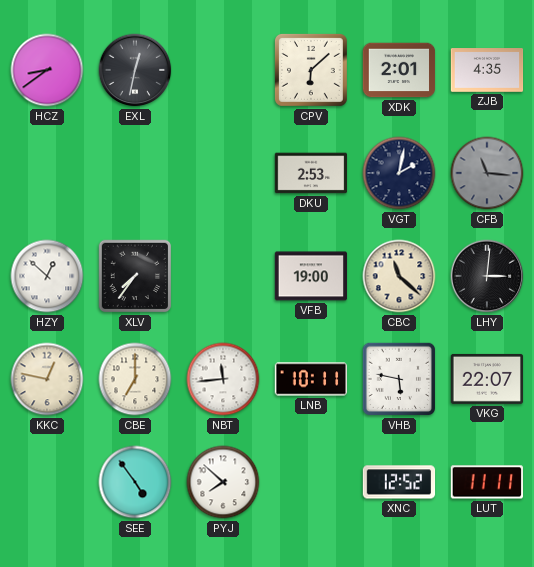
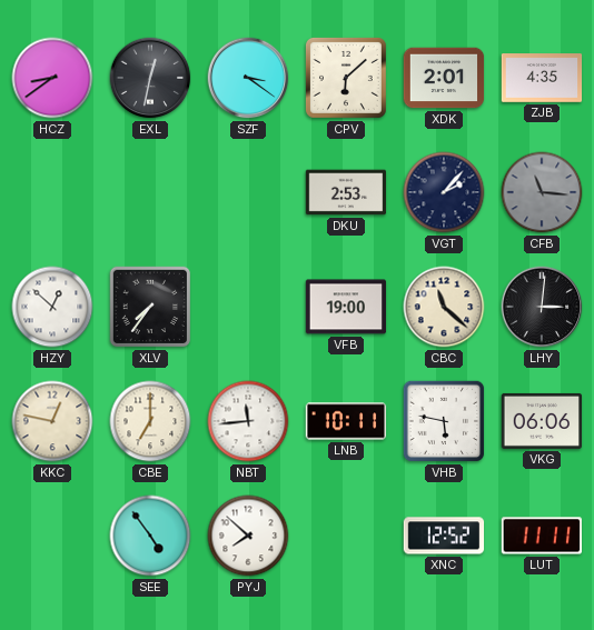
SZF: none -> 3:21 (248, 78)
VGT: 2:02 -> 2:07 (444, 192)
VKG: 22:07 -> 06:06 (542, 421)
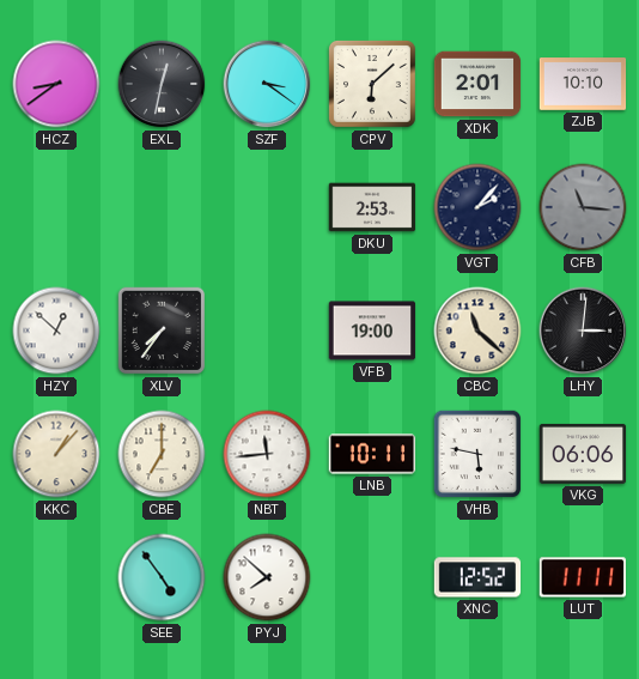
ZJB: 4:35 -> 10:10 (583, 84)
KKC: 12:47 -> 1:07 (56, 454)
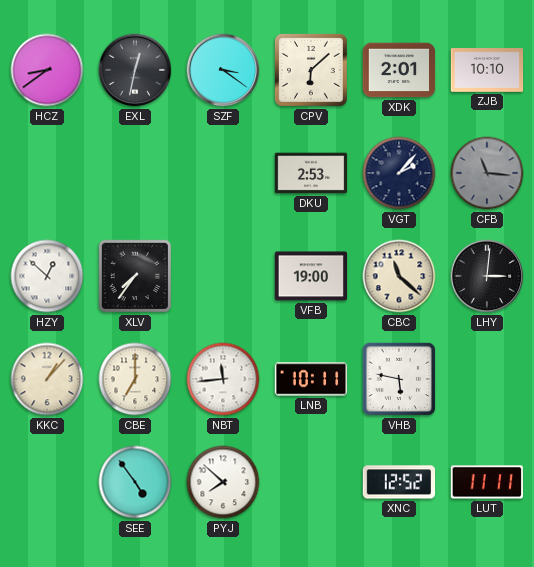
VKG: 06:06 -> none (583, 454)
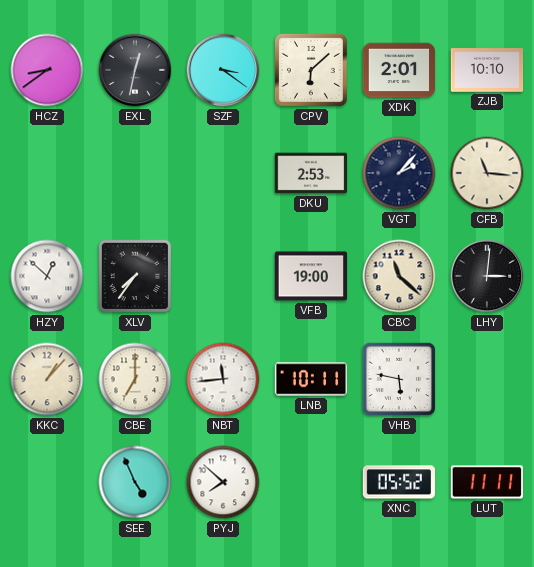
CFB dial: grey -> cream (487, 173)
SEE: 4:54 -> 4:56 (135, 482)
XNC: 12:52 -> 05:52 (399, 482)
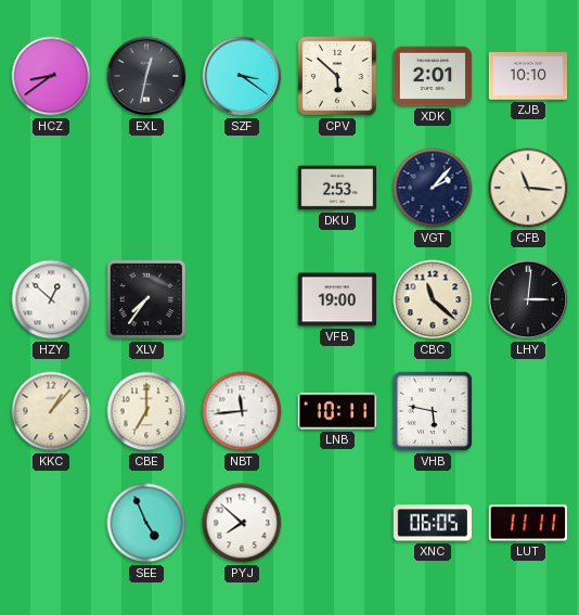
CPV: 6:08 -> 5:52 (338, 77)
XNC: 05:52 -> 06:05 (433, 523)
